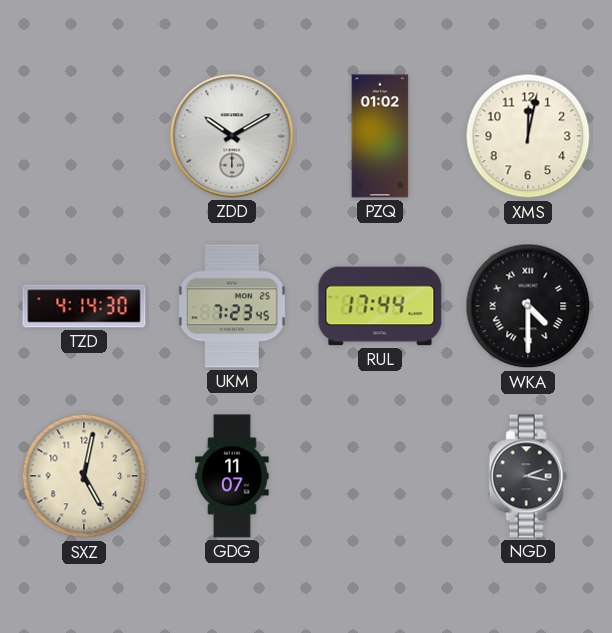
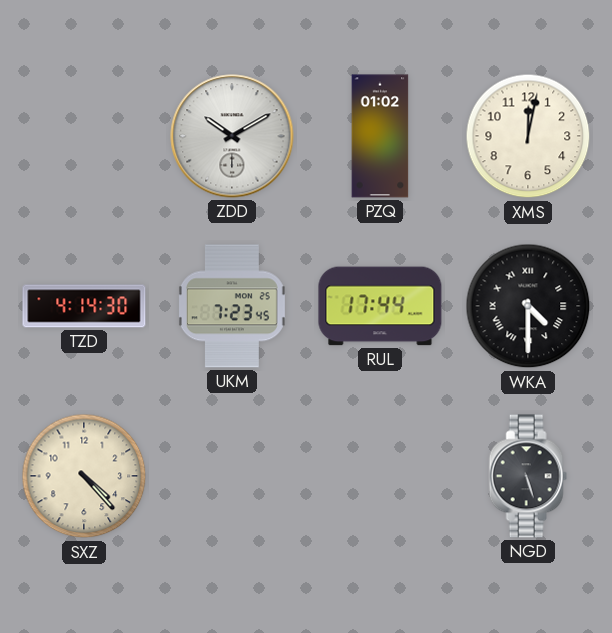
SXZ: 5:02 -> 4:23 (84, 476)
GDG: 11:07 -> none (232, 476)
NGD: 2:17 -> 5:27 (528, 476)
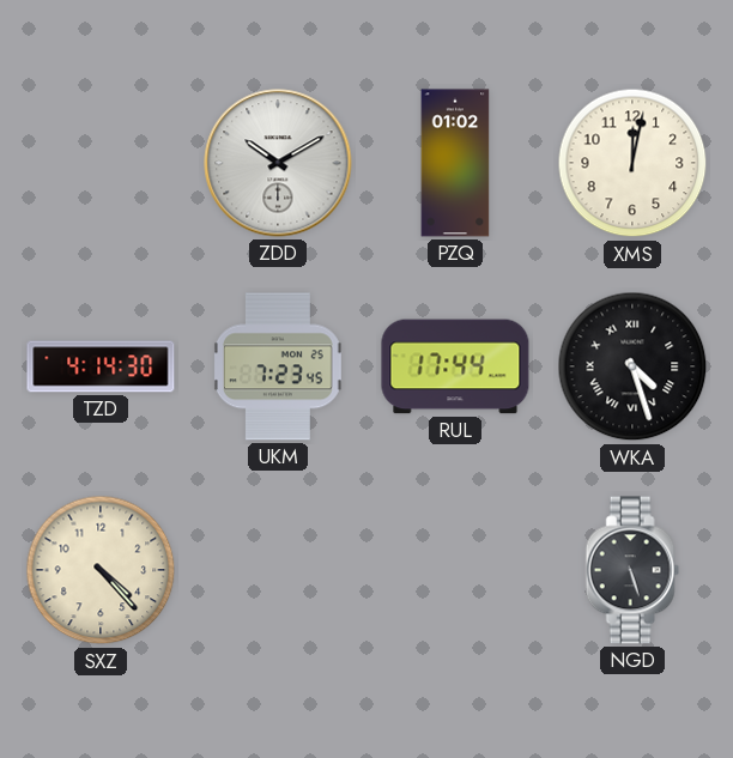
WKA: 4:30 -> 4:27 (632, 366)
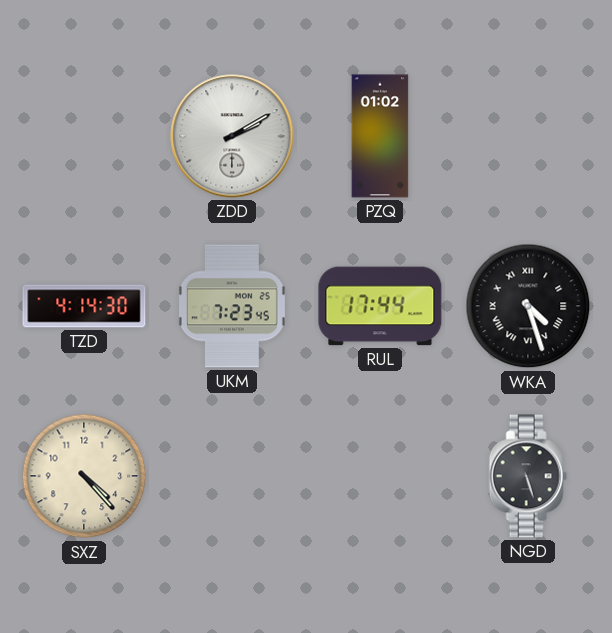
ZDD: 10:10 -> 2:10 (232, 136)
XMS: 12:02 -> none (632, 163)
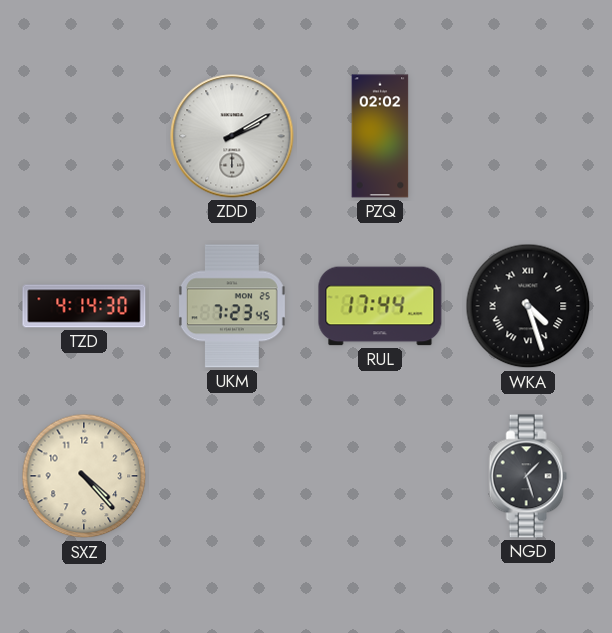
PZQ: 01:02 -> 02:02 (380, 136)
NGD: 5:27 -> 1:27 (528, 476)
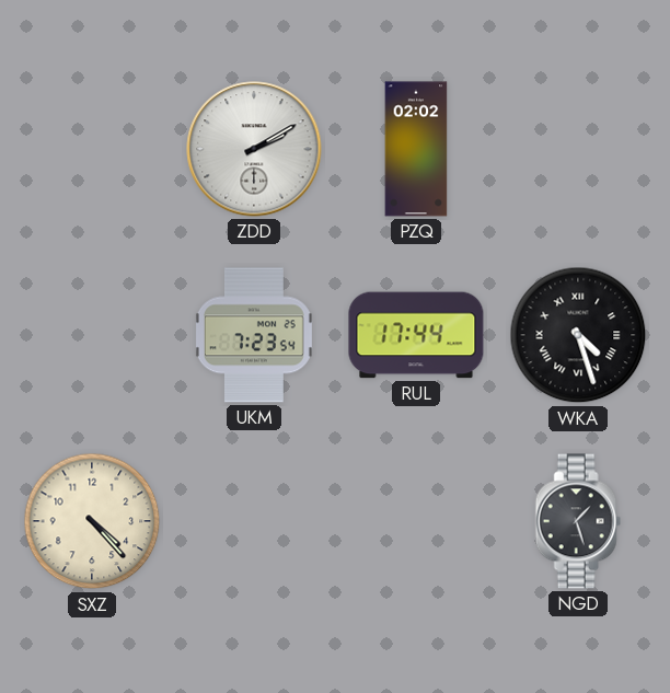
TZD: 4:14 -> none (84, 306)
UKM: 7:23:45 -> 7:23:54 (254, 335)
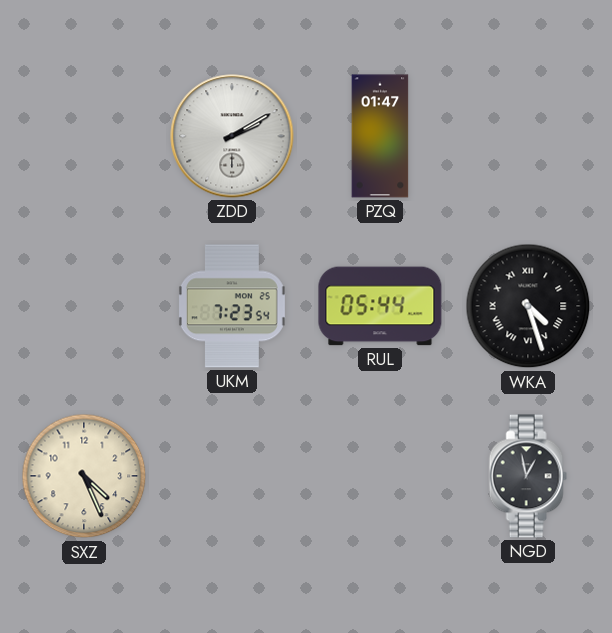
PZQ: 02:02 -> 01:47 (380, 136)
RUL: 17:44 -> 05:44 (380, 306)
SXZ: 4:23 -> 4:26 (84, 476)
NGD: 1:27 -> 12:58 (528, 476)
